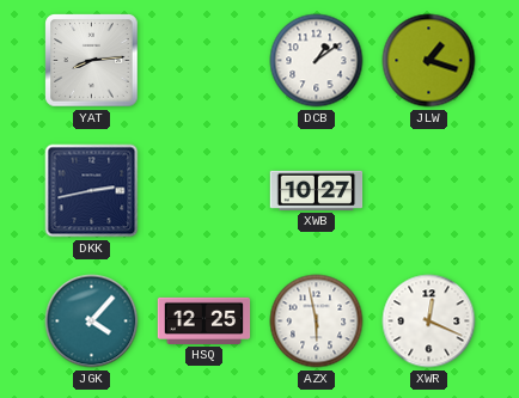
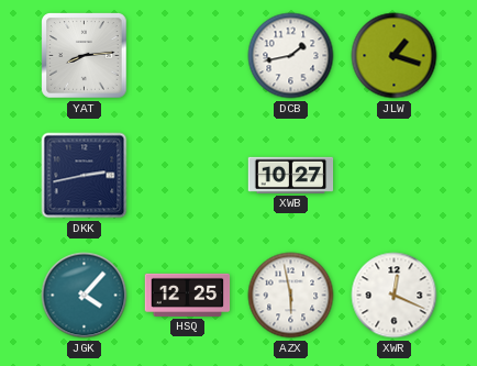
DCB: 1:09 -> 1:43 (291, 56)
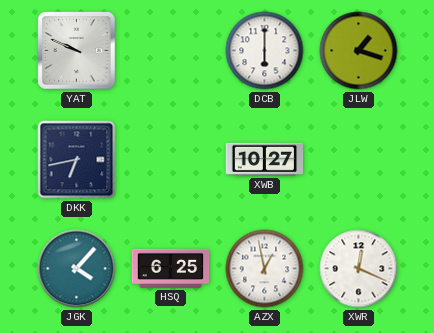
YAT: 8:14 -> 9:49 (77, 51)
DCB: 1:43 -> 6:00 (265, 51)
DKK: 2:43 -> 6:43 (77, 160)
HSQ: 12:25 -> 6:25 (171, 268)
AZX: 5:58 -> 12:58 (265, 269)
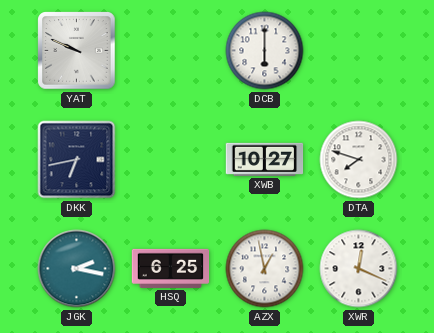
JLW: 1:18 -> none (359, 51)
DTA: none -> 7:48 (359, 160)
JGK: 4:07 -> 2:17 (77, 269)
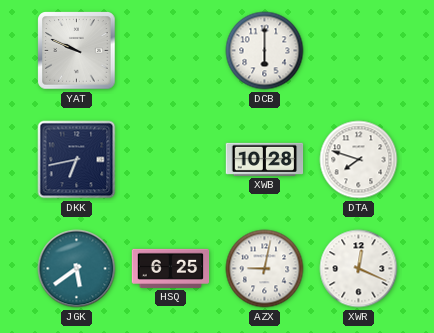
XWB: 10:27 -> 10:28 (265, 159)
JGK: 2:17 -> 5:39 (77, 269)
AZX: 12:58 -> 9:02 (265, 269)
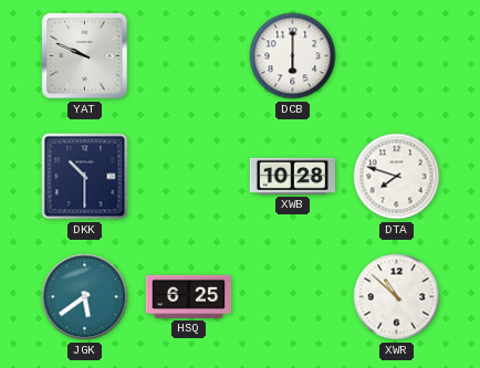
DKK: 6:43 -> 10:30 (85, 177)
AZX: 9:02 -> none (265, 269)
XWR: 12:19 -> 10:52 (397, 297)
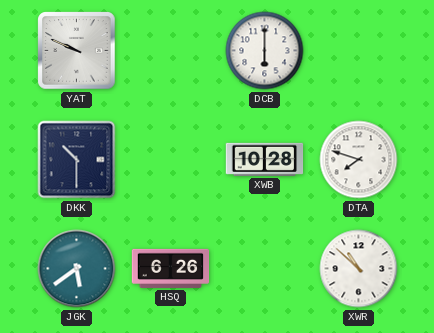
HSQ: 6:25 -> 6:26 (171, 268)
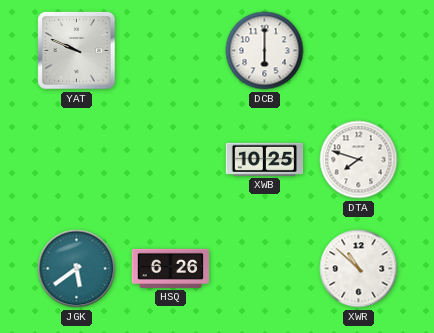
DKK: 10:30 -> none (77, 160)
XWB: 10:28 -> 10:25 (265, 159)
